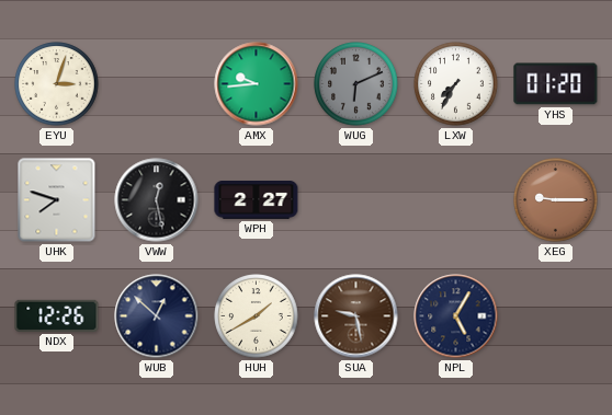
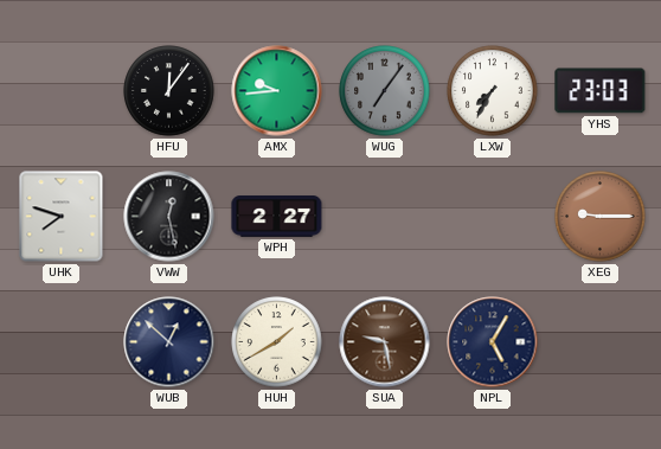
EYU: 3:03 -> none (57, 84)
HFU: none -> 12:06 (169, 91)
WUG: 6:11 -> 7:06 (385, 91)
YHS: 01:20 -> 23:03 (601, 91)
NDX: 12:26 -> none (57, 315)
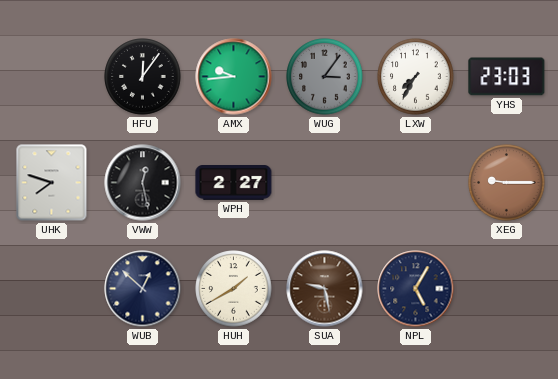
WUG: 7:06 -> 3:06 (325, 77)
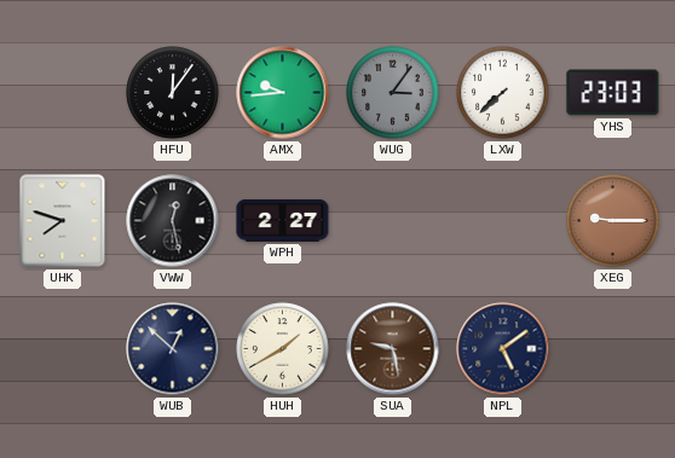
LXW: 7:35 -> 7:38 (503, 93)
NPL: 5:05 -> 5:09 (503, 349)
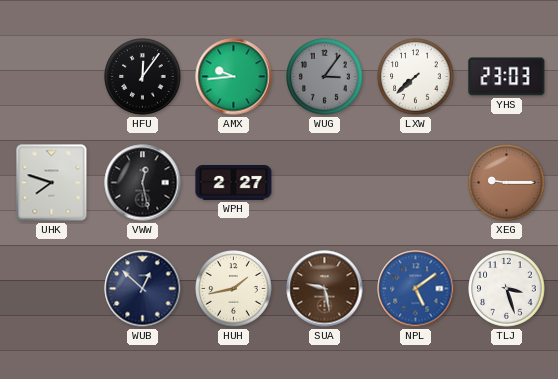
HUH: 1:40 -> 1:43 (234, 289)
NPL dial: navy -> blue (416, 289)
TLJ: none -> 3:27 (507, 289)
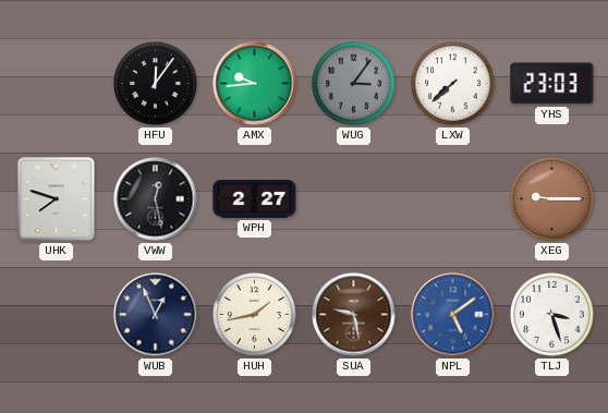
WUB: 12:52 -> 12:56 (156, 315)
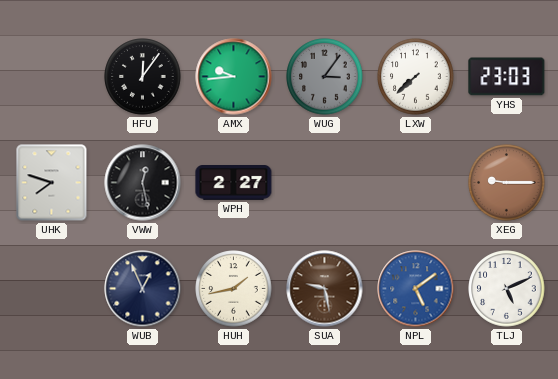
TLJ: 3:27 -> 5:11 (507, 289)
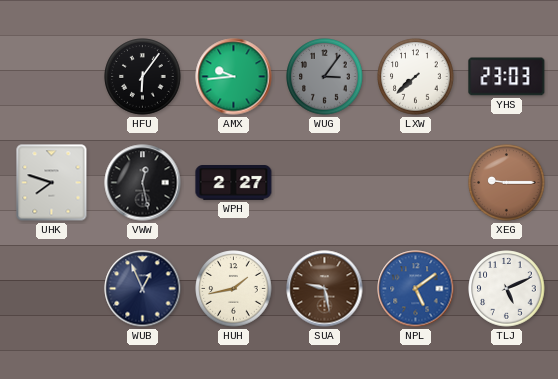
HFU: 12:06 -> 6:06 (143, 77)
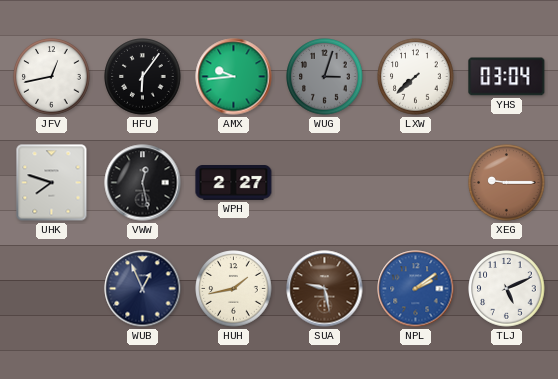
JFV: none -> 12:43 (52, 77)
WUG: 3:06 -> 3:03 (325, 77)
YHS: 23:03 -> 03:04 (507, 77)
NPL: 5:09 -> 2:09 (416, 289)
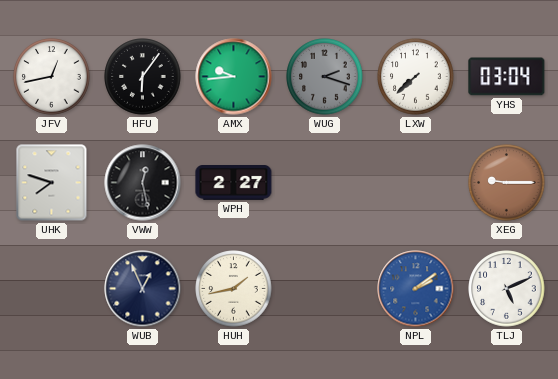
WUG: 3:03 -> 2:18 (325, 77)
SUA: 9:28 -> none (325, 289)
